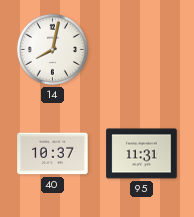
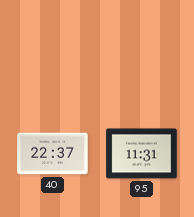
14: 8:02 -> none (52, 49)
40: 10:37 -> 22:37 (53, 154)
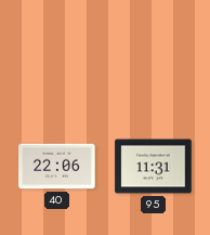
40: 22:37 -> 22:06 (57, 167)
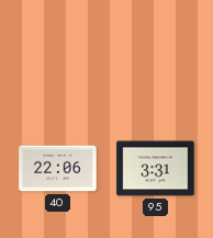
95: 11:31 -> 3:31 (156, 169)
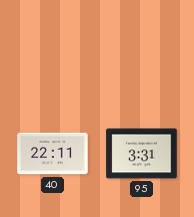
40: 22:06 -> 22:11 (53, 154)
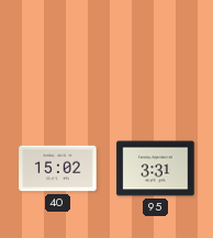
40: 22:11 -> 15:02 (58, 169)
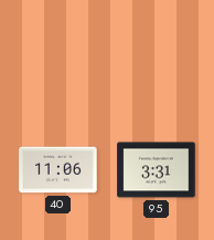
40: 15:02 -> 11:06 (58, 170)
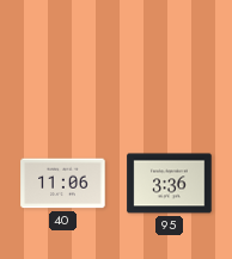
95: 3:31 -> 3:36 (170, 184)
